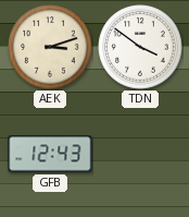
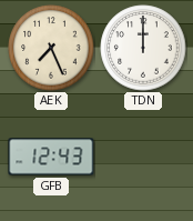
AEK: 3:12 -> 7:26 (51, 48)
TDN: 3:51 -> 12:00 (143, 48)
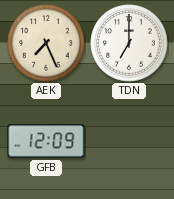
TDN: 12:00 -> 7:00 (129, 43)
GFB: 12:43 -> 12:09 (46, 141)
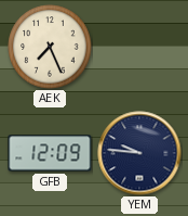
TDN: 7:00 -> none (129, 43)
YEM: none -> 9:46 (139, 153)
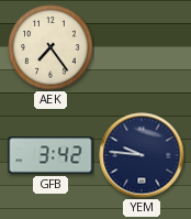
AEK: 7:26 -> 7:24 (50, 47)
GFB: 12:09 -> 3:42 (50, 155)
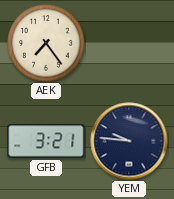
GFB: 3:42 -> 3:21 (46, 141)
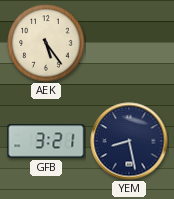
AEK: 7:24 -> 5:24 (46, 43)
YEM: 9:46 -> 8:28 (129, 141)
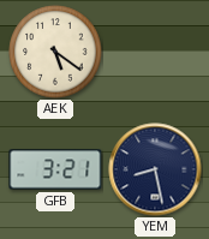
AEK: 5:24 -> 5:21 (55, 52)
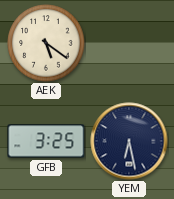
GFB: 3:21 -> 3:25 (46, 141)
YEM: 8:28 -> 6:28 (129, 141)
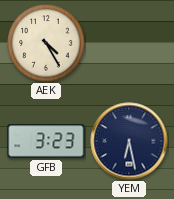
AEK: 5:21 -> 4:25 (46, 43)
GFB: 3:25 -> 3:23 (46, 141)
